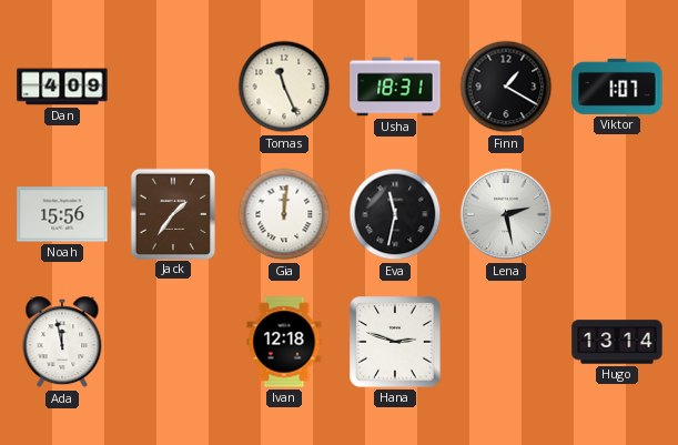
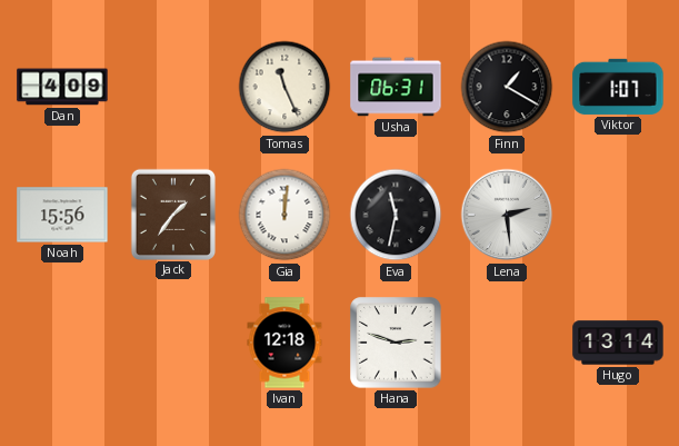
Usha: 18:31 -> 06:31 (396, 87)
Lena: 2:28 -> 2:29 (507, 215)
Ada: 11:58 -> none (62, 342)
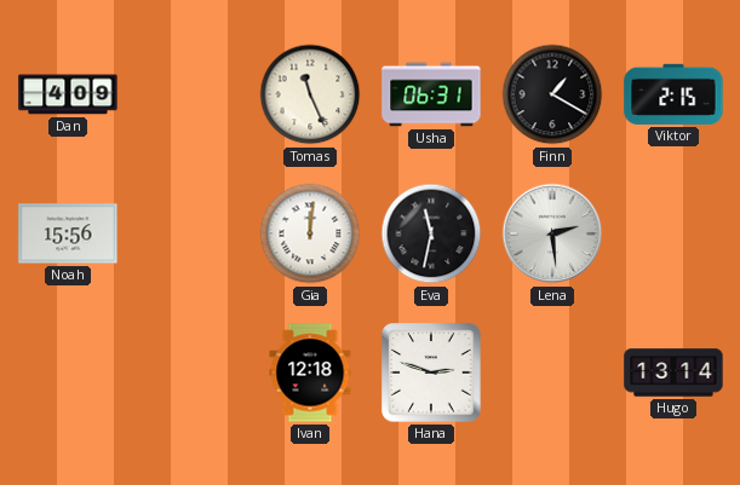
Viktor: 1:07 -> 2:15 (673, 94)
Jack: 1:36 -> none (172, 214)
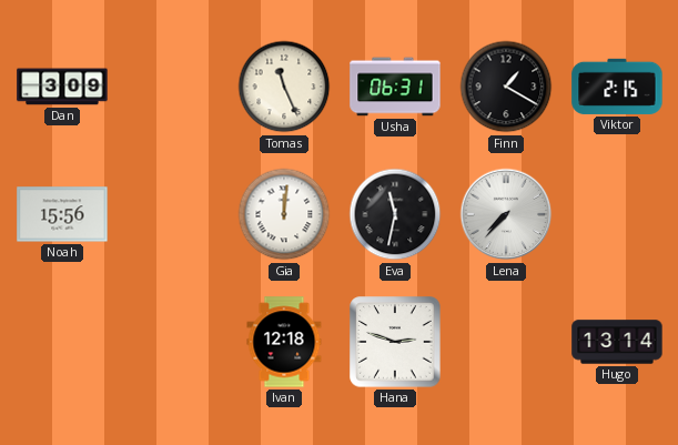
Dan: 4:09 -> 3:09 (62, 87)
Lena: 2:29 -> 7:37 (506, 214)
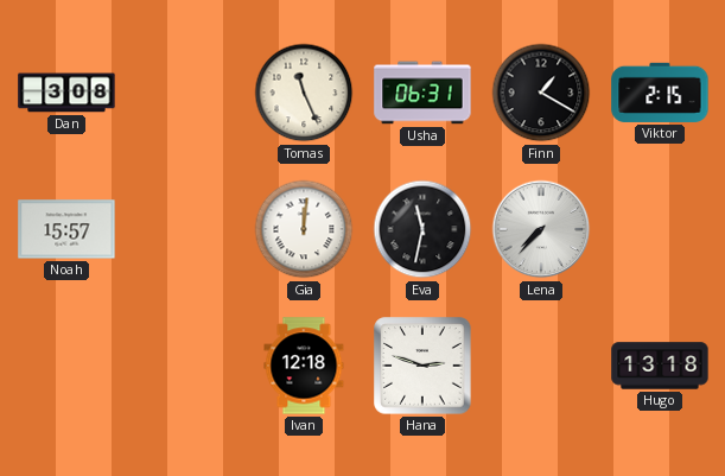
Dan: 3:09 -> 3:08 (66, 93)
Noah: 15:56 -> 15:57 (66, 229)
Hugo: 13:14 -> 13:18 (660, 366)
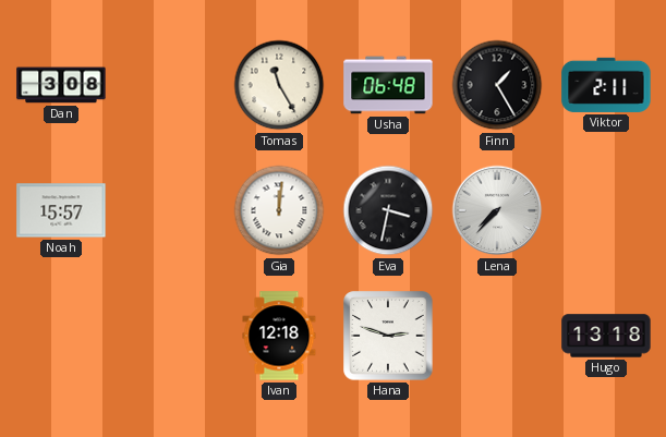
Tomas: 11:26 -> 11:25 (279, 85)
Usha: 06:31 -> 06:48 (388, 85)
Finn: 1:20 -> 1:25 (497, 85)
Viktor: 2:15 -> 2:11 (606, 85)
Eva: 11:32 -> 3:32 (388, 210)
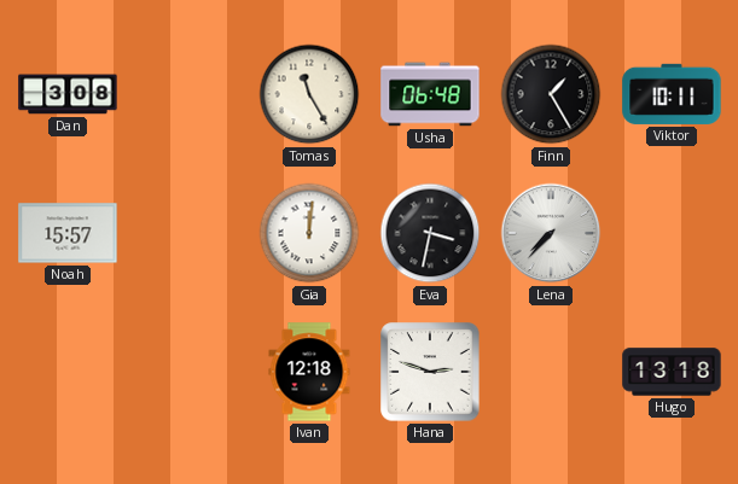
Viktor: 2:11 -> 10:11 (672, 94)
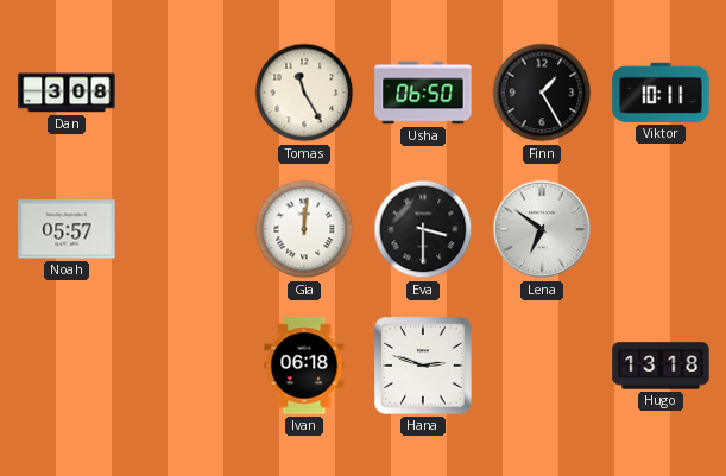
Usha: 06:48 -> 06:50 (423, 93)
Noah: 15:57 -> 05:57 (67, 229)
Eva: 3:32 -> 3:30 (423, 229)
Lena: 7:37 -> 6:51 (542, 229)
Ivan: 12:18 -> 06:18 (304, 366)
